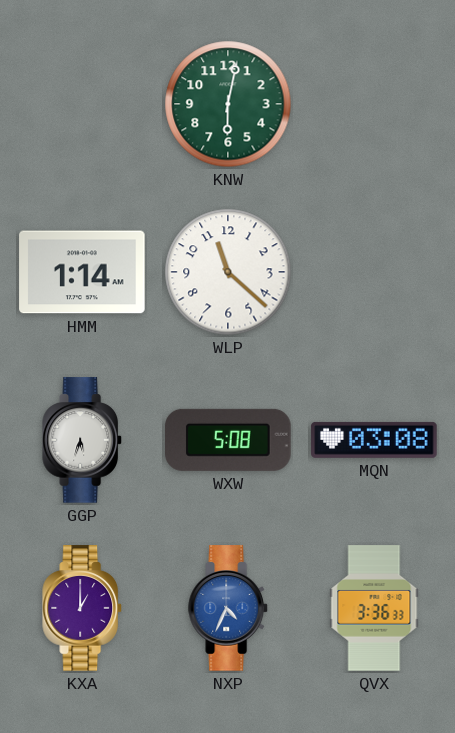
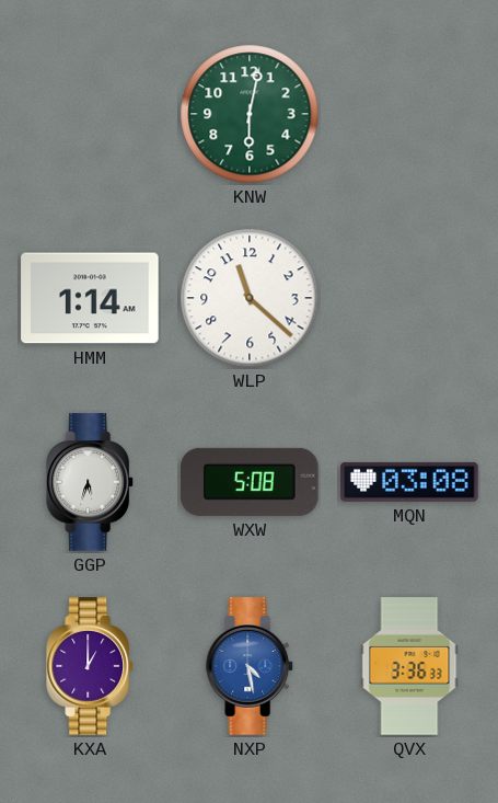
NXP: 4:34 -> 4:28 (251, 666)
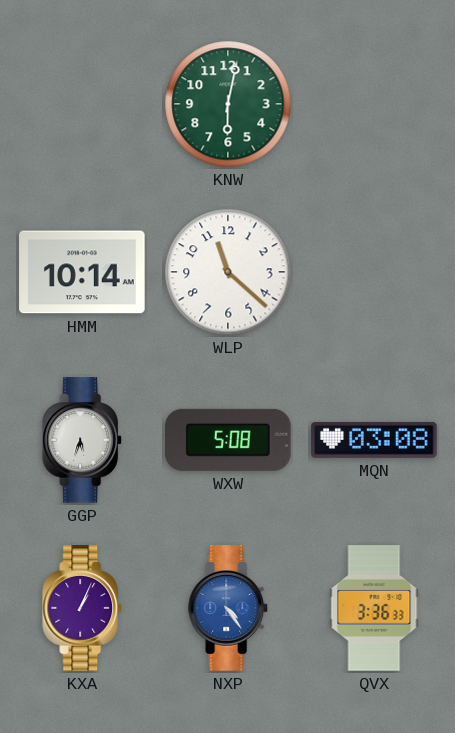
HMM: 1:14 -> 10:14 (82, 272)
KXA: 1:00 -> 1:04 (83, 608)
NXP: 4:28 -> 4:24 (229, 608)
